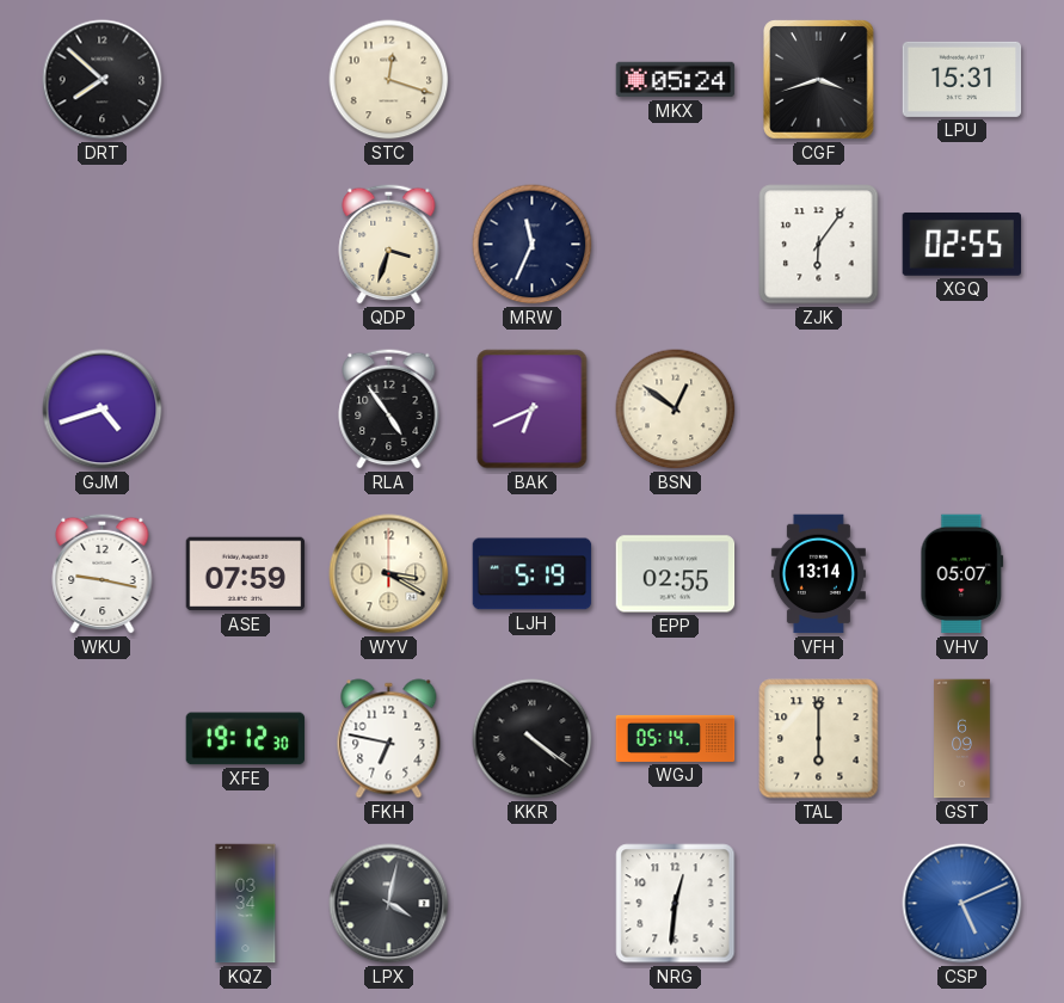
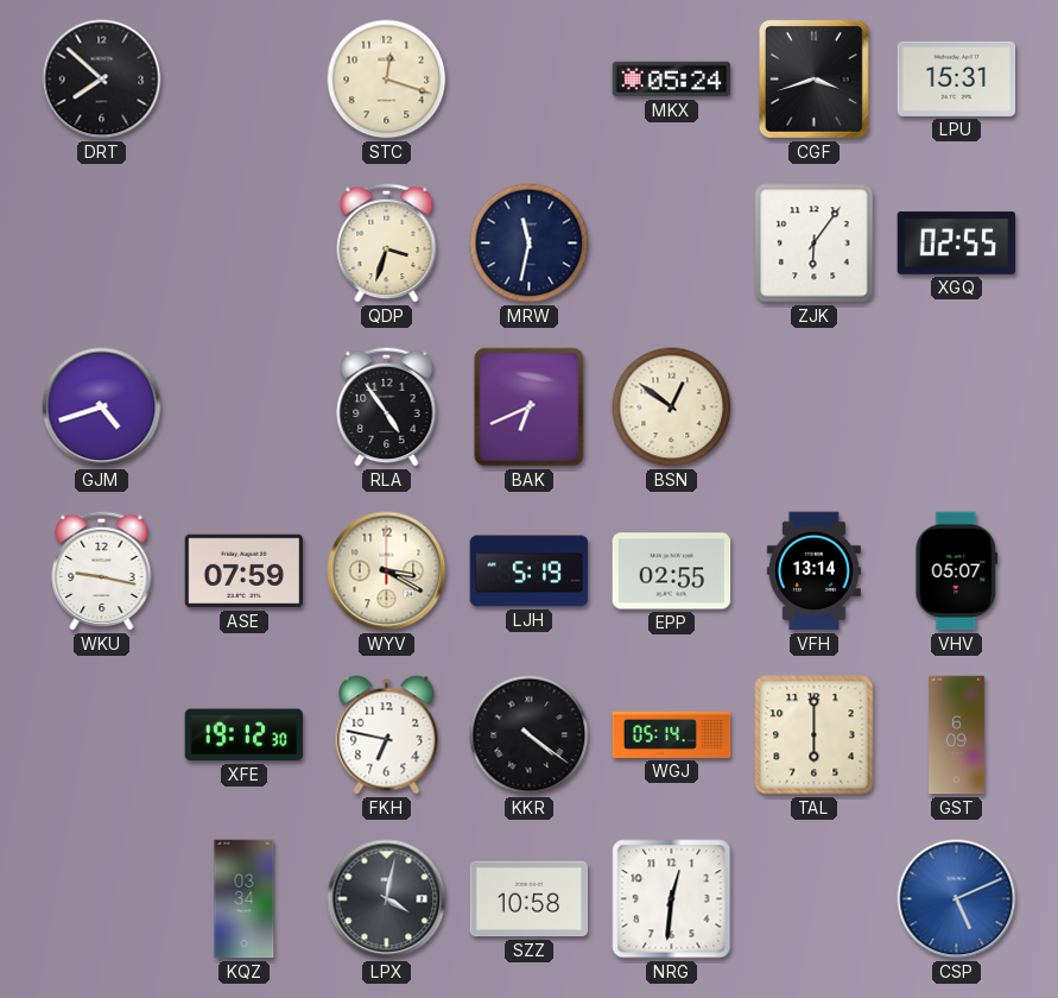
MRW: 11:34 -> 11:32 (530, 244)
SZZ: none -> 10:58 (530, 899)
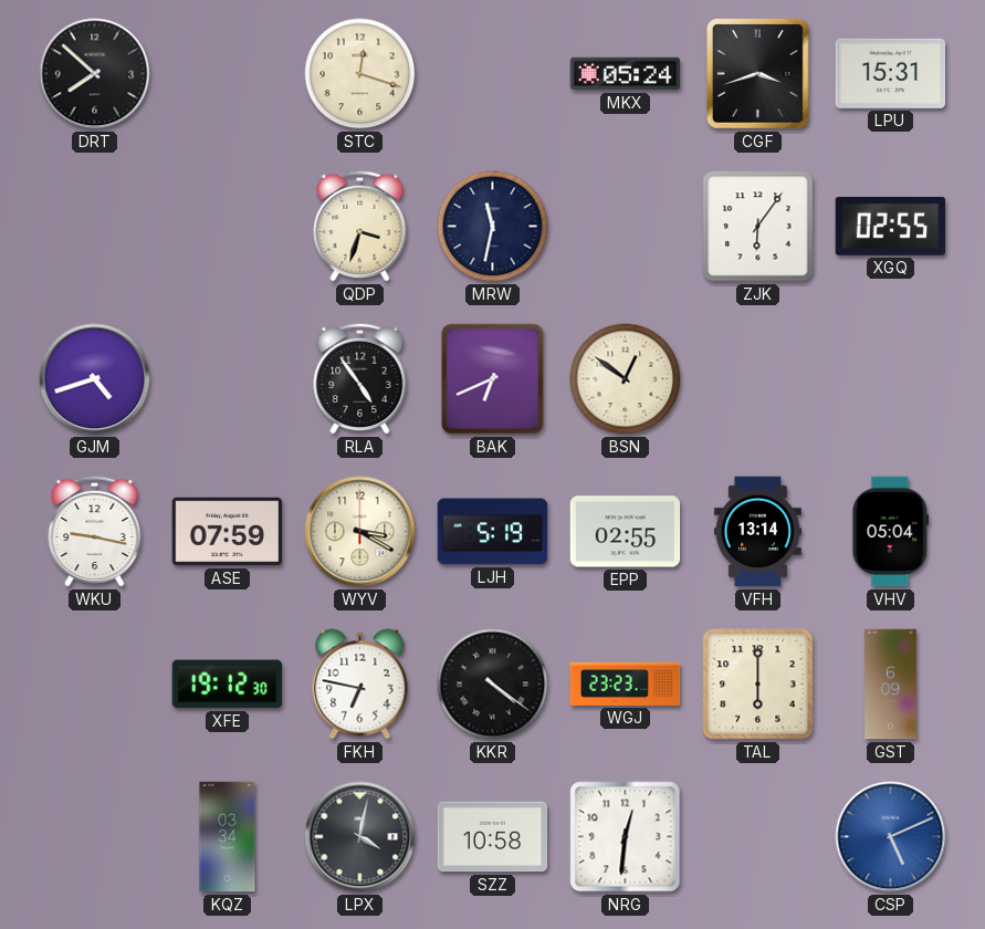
VHV: 05:07 -> 05:04 (891, 532)
WGJ: 05:14 -> 23:23 (626, 683)
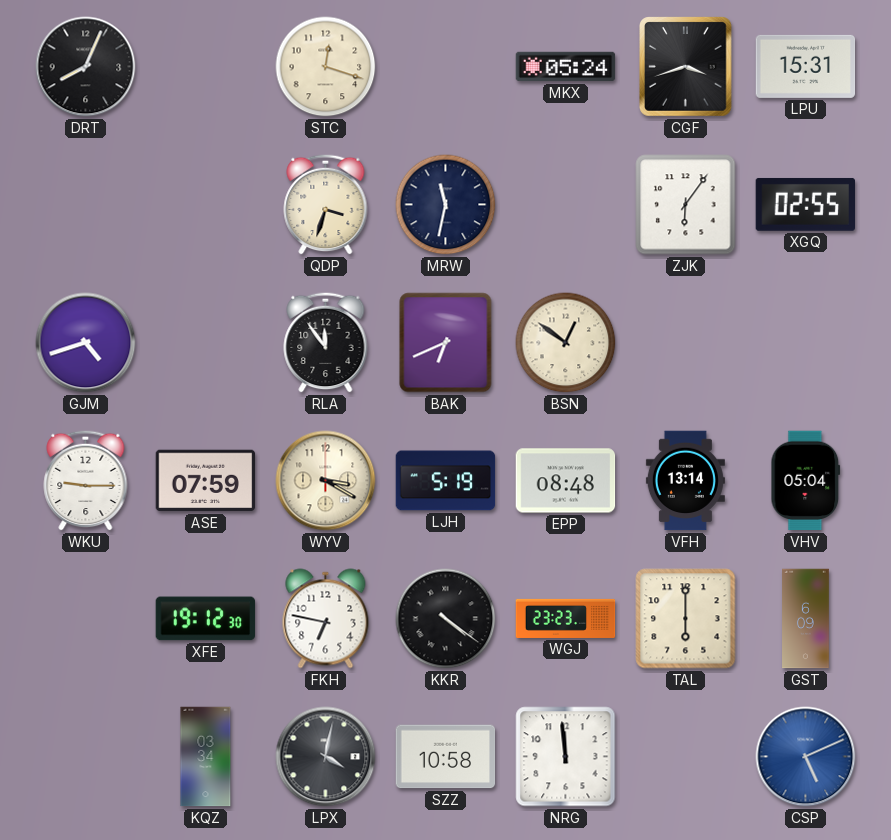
DRT: 7:52 -> 8:04 (86, 67)
RLA: 4:54 -> 11:54 (326, 342)
WKU: 9:17 -> 9:15 (86, 480)
EPP: 02:55 -> 08:48 (566, 481)
NRG: 12:31 -> 11:59 (566, 757)
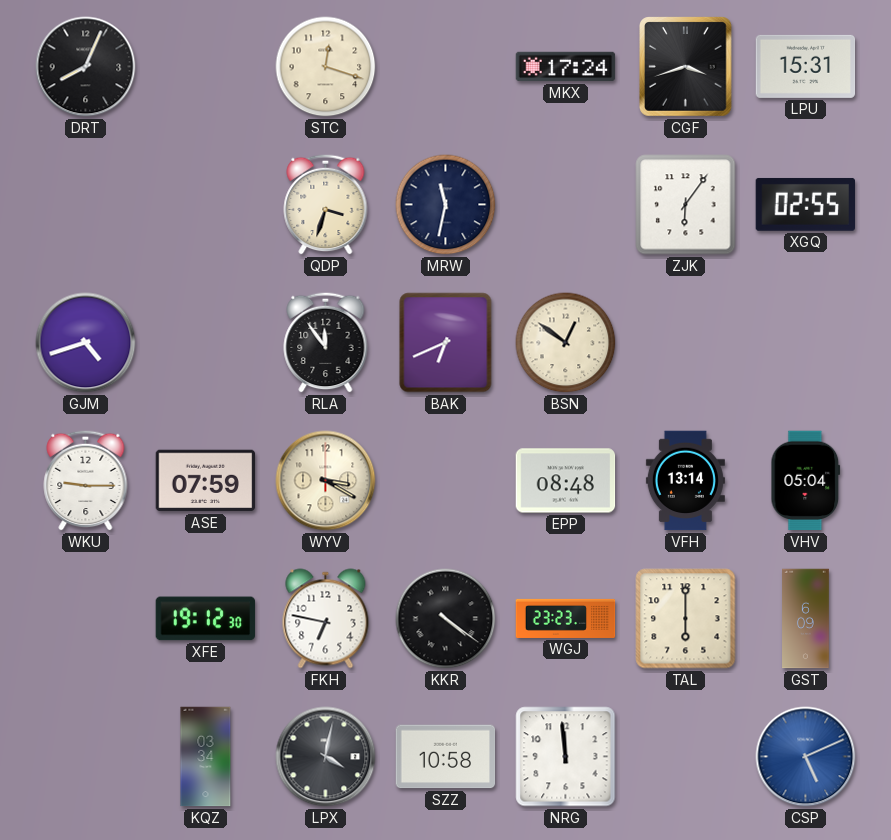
MKX: 05:24 -> 17:24 (566, 67)
LJH: 5:19 -> none (446, 481)
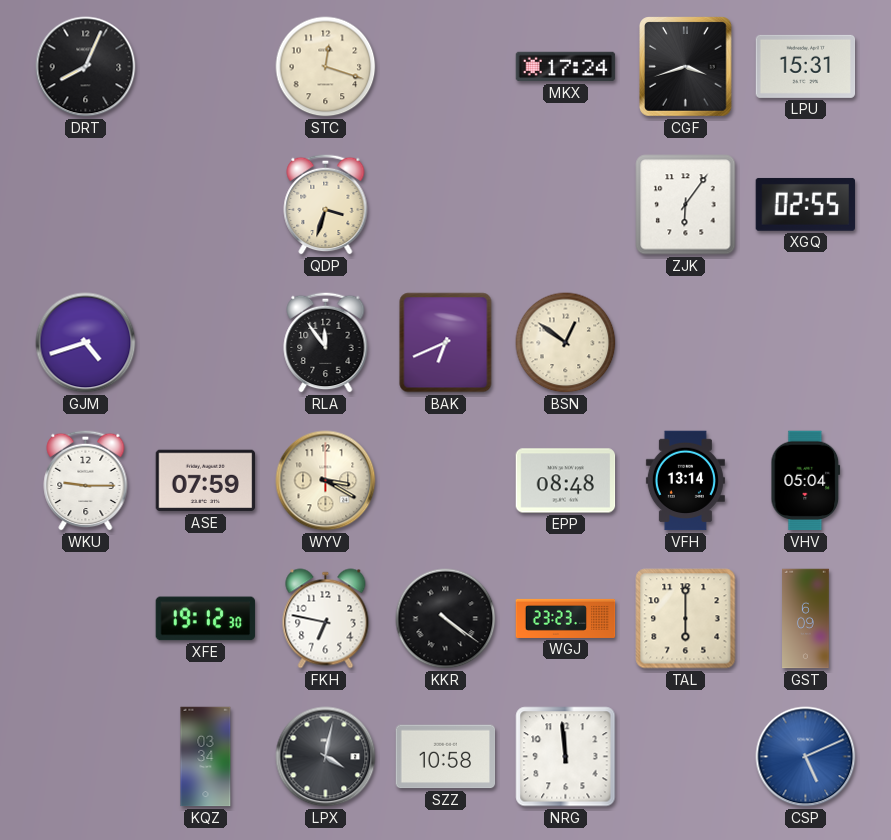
MRW: 11:32 -> none (446, 205)
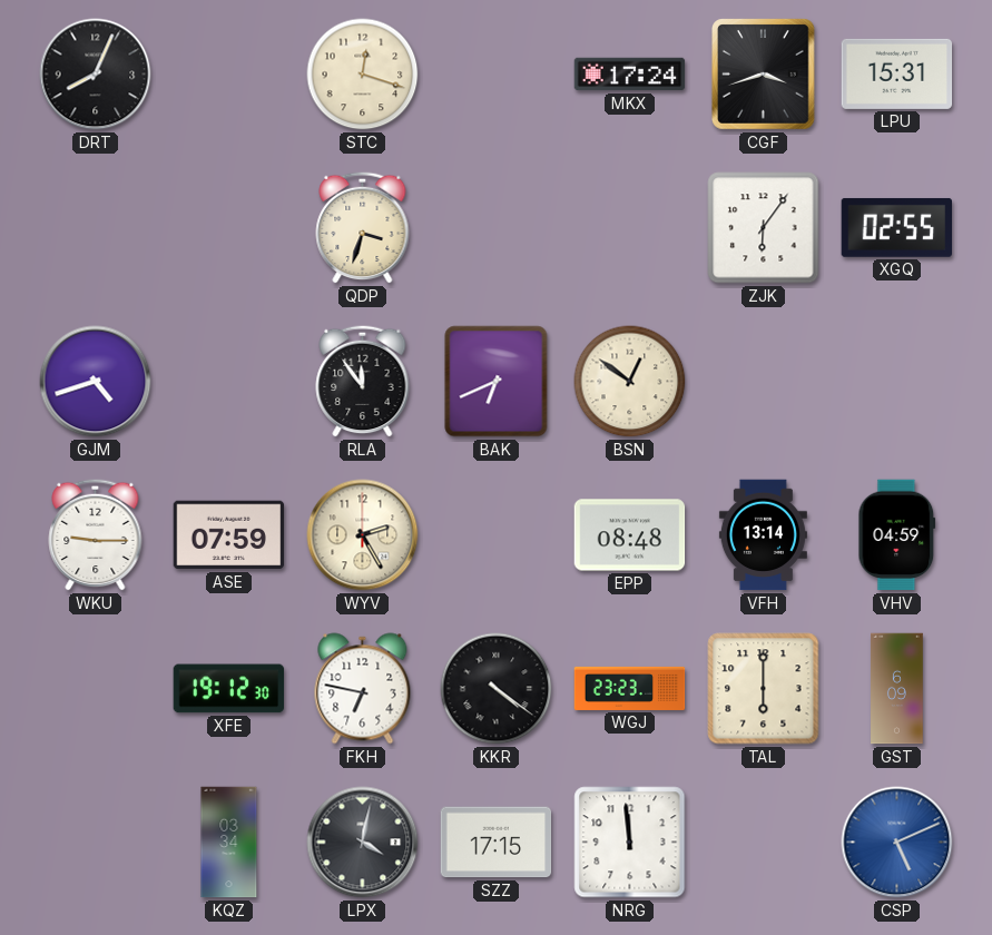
WYV: 3:20 -> 2:25 (363, 535)
VHV: 05:04 -> 04:59 (897, 535)
SZZ: 10:58 -> 17:15 (497, 843)
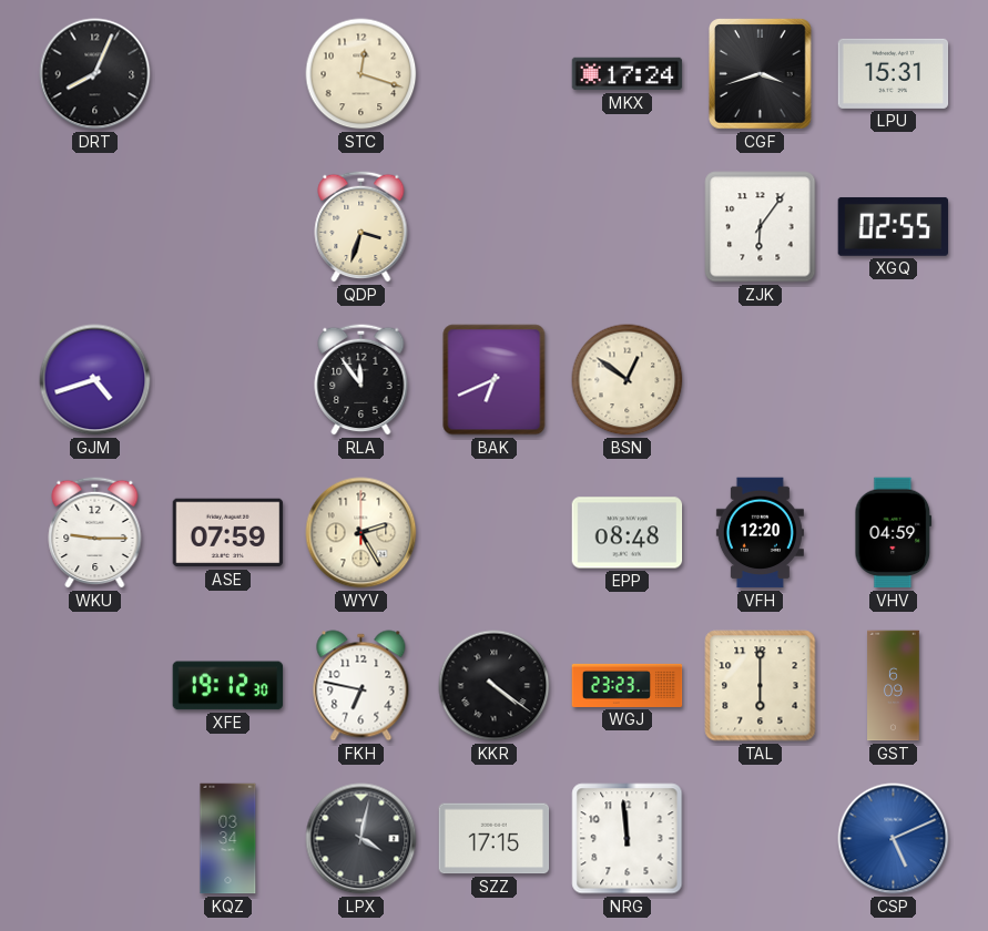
VFH: 13:14 -> 12:20 (760, 533)
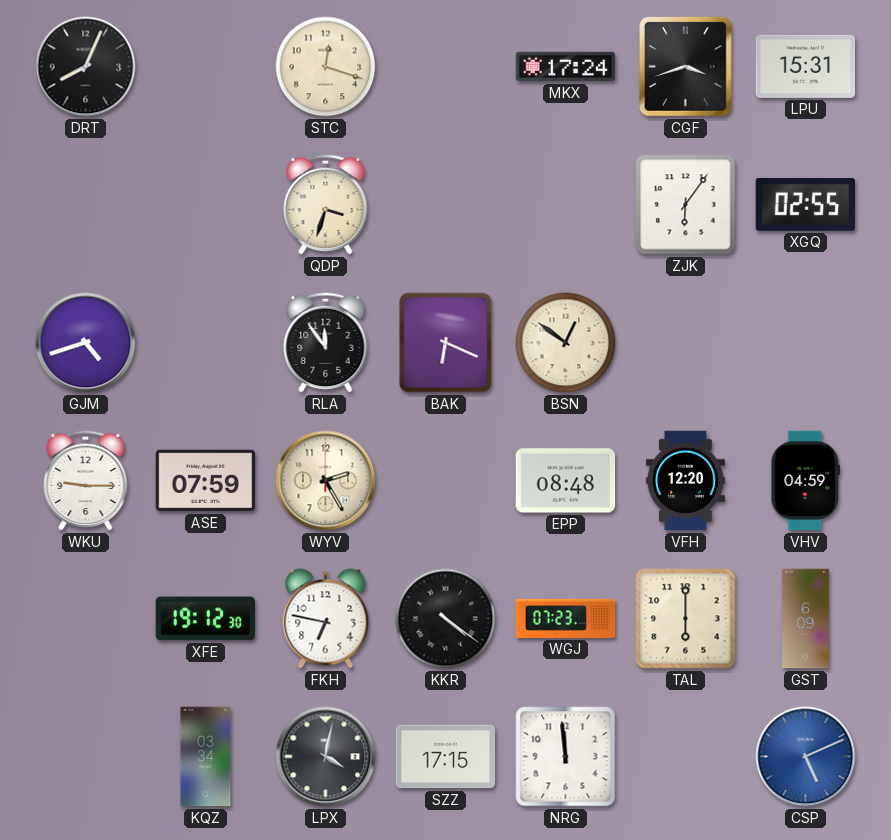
BAK: 6:41 -> 6:19 (446, 343)
WGJ: 23:23 -> 07:23 (566, 618)
